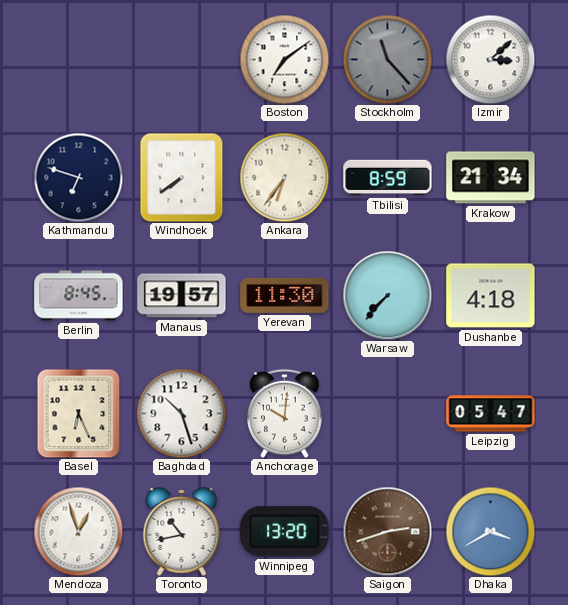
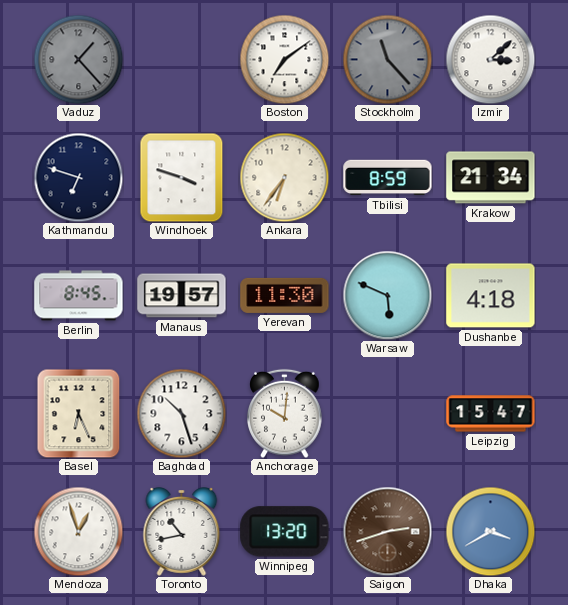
Vaduz: none -> 1:23 (78, 59)
Windhoek: 7:39 -> 3:48 (182, 177)
Warsaw: 7:37 -> 5:49 (387, 295)
Leipzig: 05:47 -> 15:47 (491, 414)
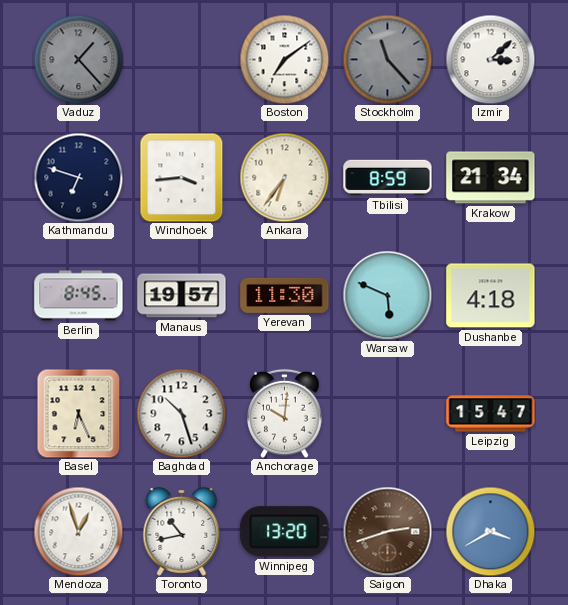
Windhoek: 3:48 -> 3:44 (182, 177)
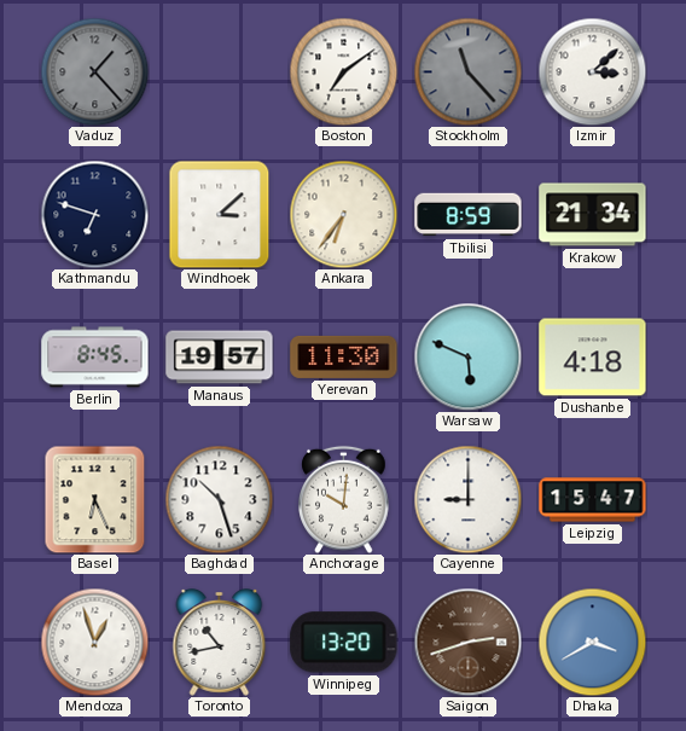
Windhoek: 3:44 -> 3:08 (220, 214)
Cayenne: none -> 9:00 (467, 499)
